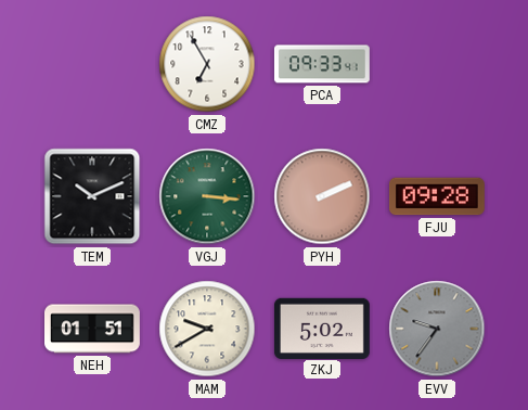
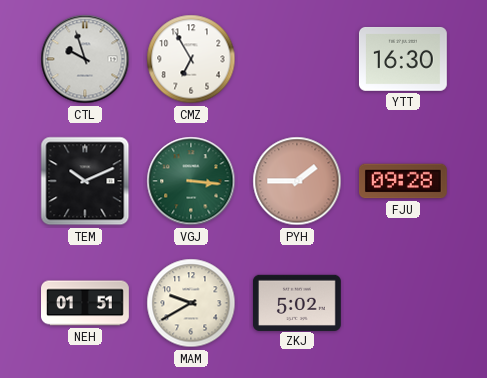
CTL: none -> 9:57 (85, 59)
PCA: 09:33 -> none (322, 64)
YTT: none -> 16:30 (403, 59)
PYH: 2:11 -> 1:45 (297, 181)
EVV: 9:36 -> none (437, 329)
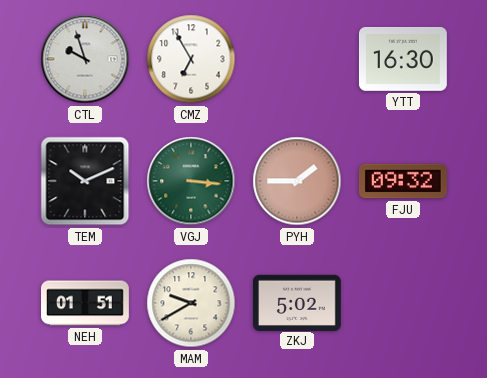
FJU: 09:28 -> 09:32 (404, 181)
